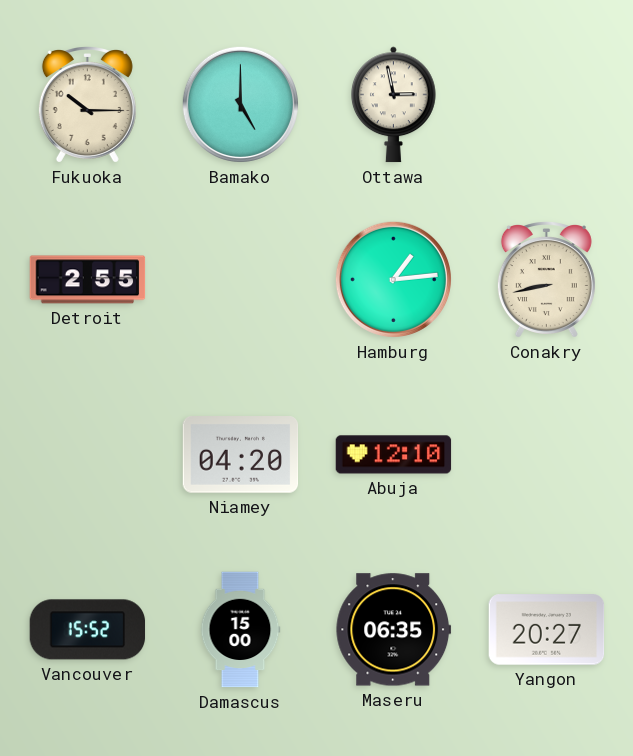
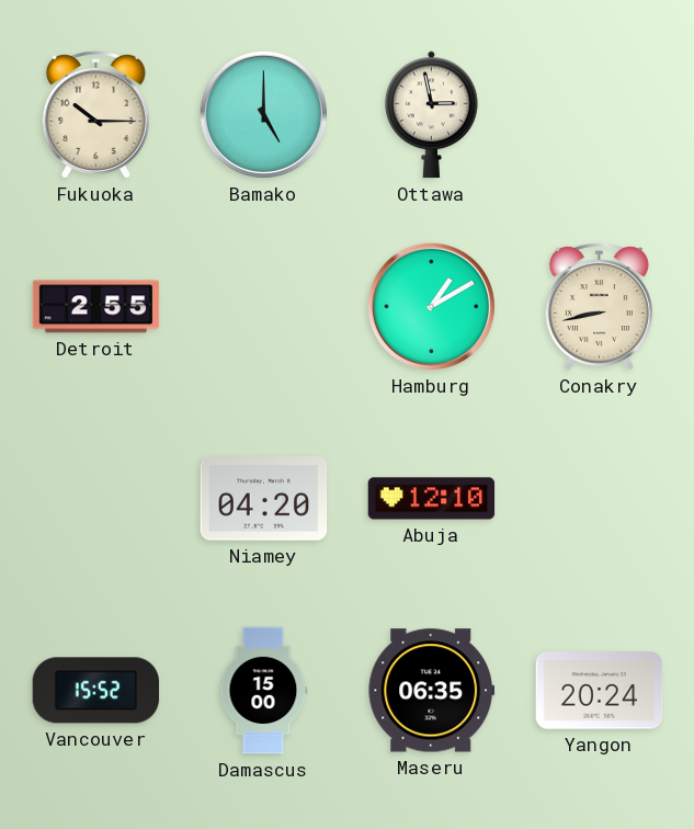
Hamburg: 1:14 -> 1:10 (431, 306)
Yangon: 20:27 -> 20:24 (600, 691)
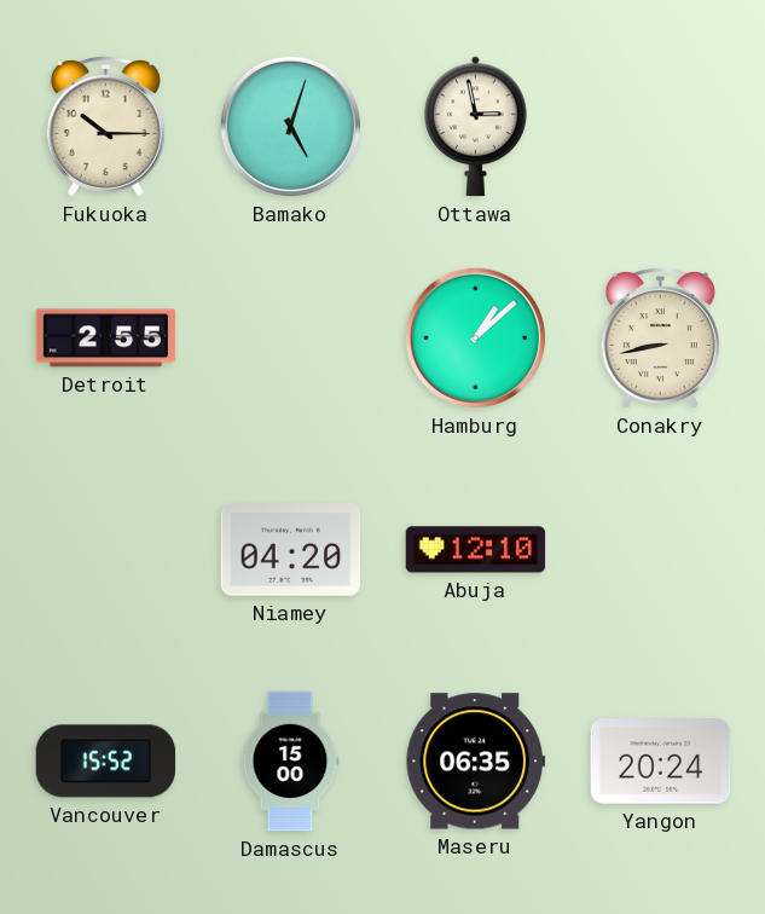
Bamako: 5:00 -> 5:03 (290, 126)
Hamburg: 1:10 -> 1:08 (475, 337)
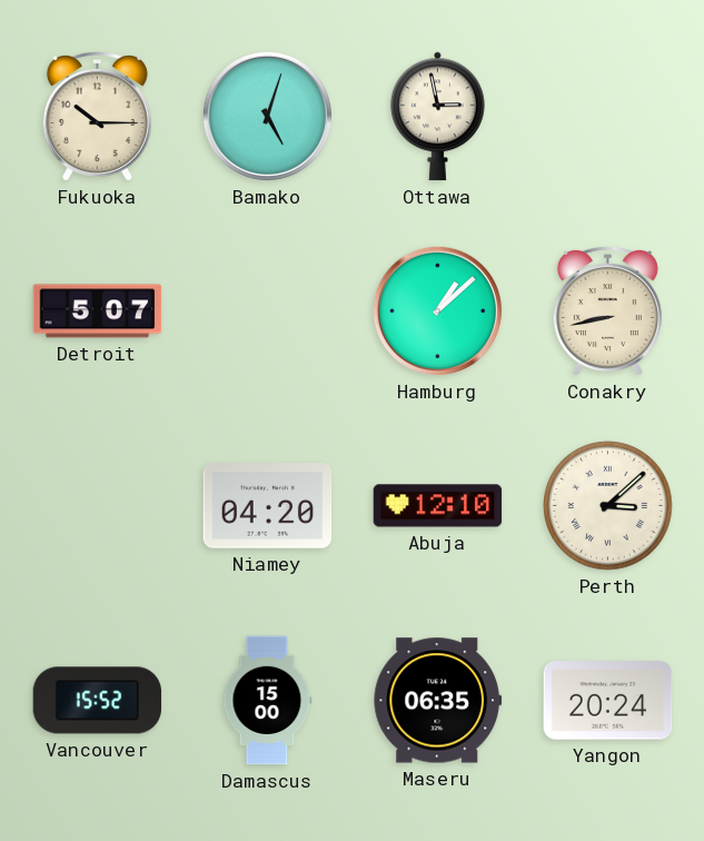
Detroit: 2:55 -> 5:07 (98, 311)
Perth: none -> 3:08 (608, 506)
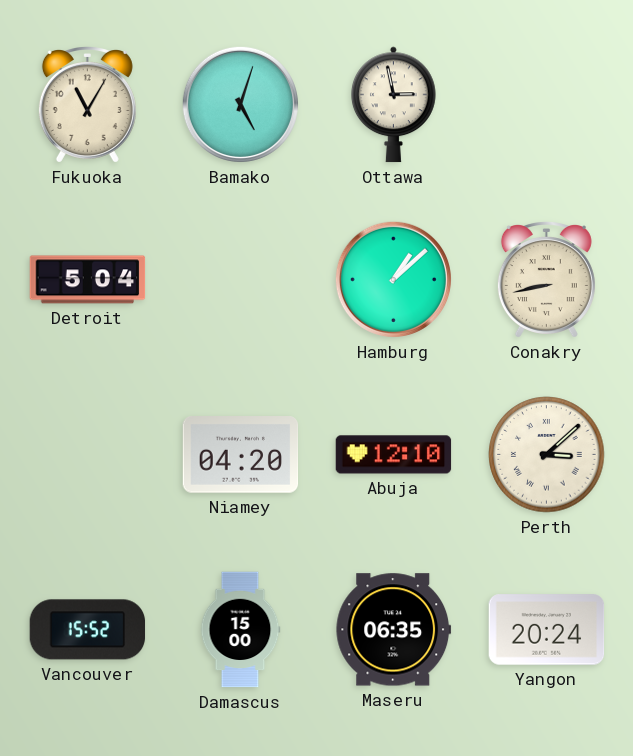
Fukuoka: 10:15 -> 11:05 (87, 105)
Detroit: 5:07 -> 5:04 (88, 280)
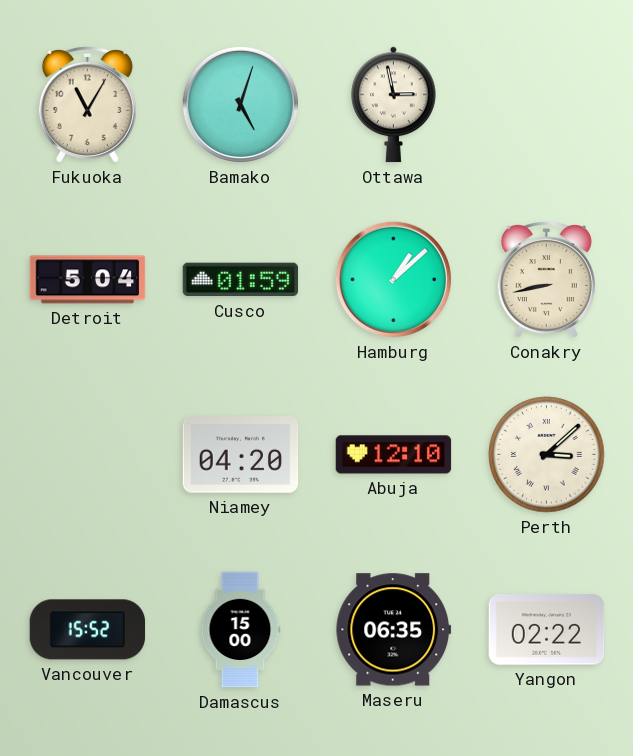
Cusco: none -> 01:59 (241, 280)
Yangon: 20:24 -> 02:22 (547, 630)
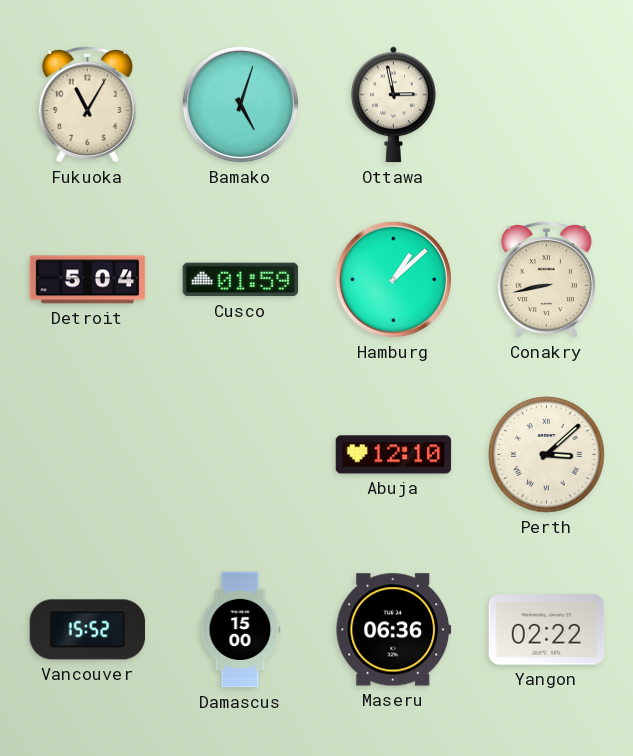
Niamey: 04:20 -> none (241, 455)
Maseru: 06:35 -> 06:36 (394, 630)
